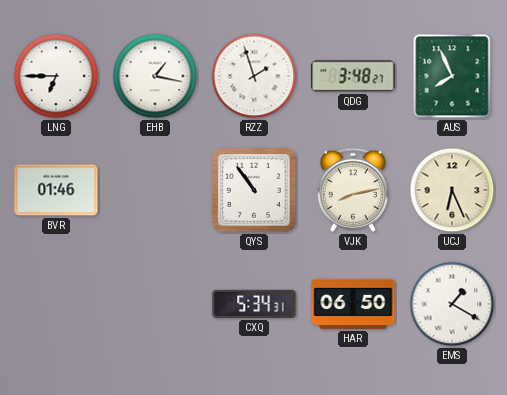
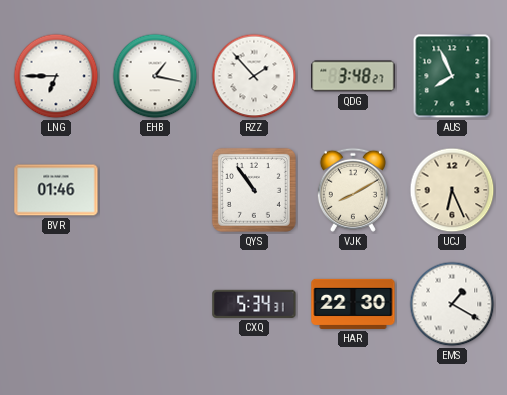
RZZ: 1:57 -> 1:53 (254, 76)
VJK: 8:13 -> 8:10 (353, 190)
HAR: 06:50 -> 22:30 (353, 304)
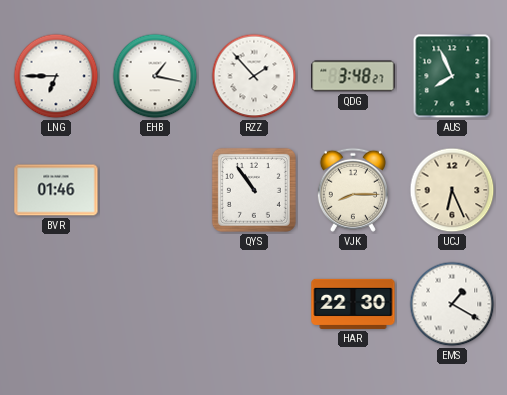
VJK: 8:10 -> 8:15 (353, 190)
CXQ: 5:34 -> none (254, 304)
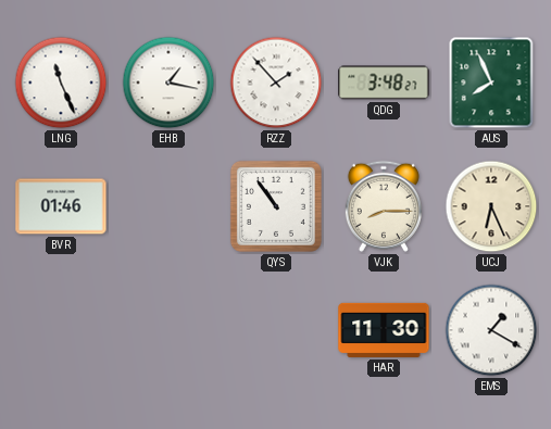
LNG: 6:45 -> 11:26 (61, 83)
HAR: 22:30 -> 11:30 (384, 330)
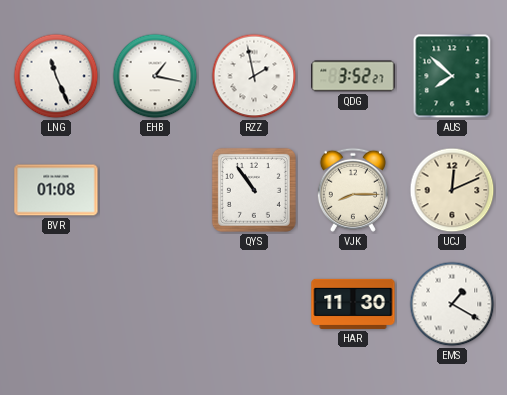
RZZ: 1:53 -> 1:58 (254, 76)
QDG: 3:48 -> 3:52 (353, 76)
AUS: 7:56 -> 7:52 (452, 76)
BVR: 01:46 -> 01:08 (56, 190)
UCJ: 6:26 -> 12:11 (452, 190)
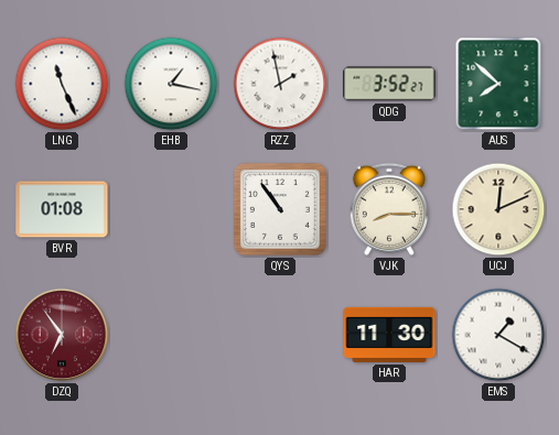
DZQ: none -> 6:54 (62, 335)
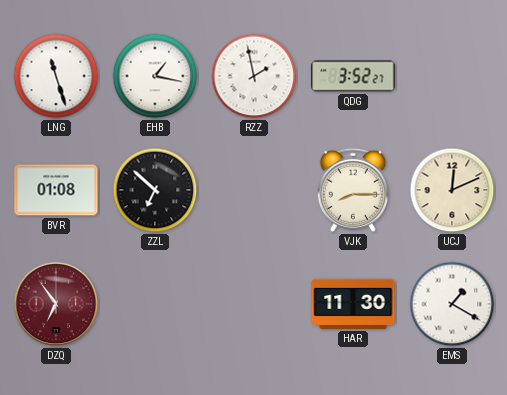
LNG: 11:26 -> 11:27 (56, 76)
AUS: 7:52 -> none (498, 84)
ZZL: none -> 6:52 (155, 190)
QYS: 10:54 -> none (280, 209)
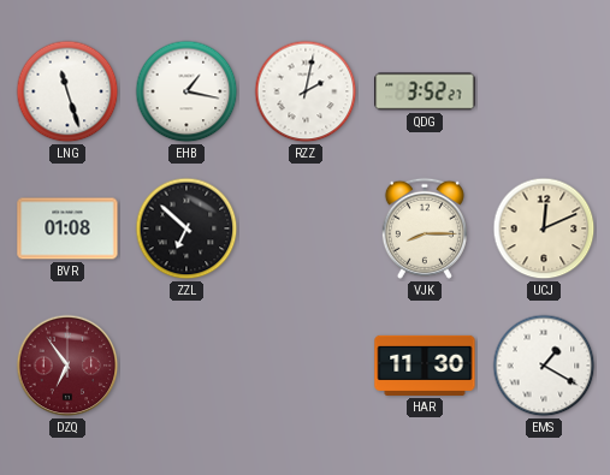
RZZ: 1:58 -> 2:02 (306, 91)
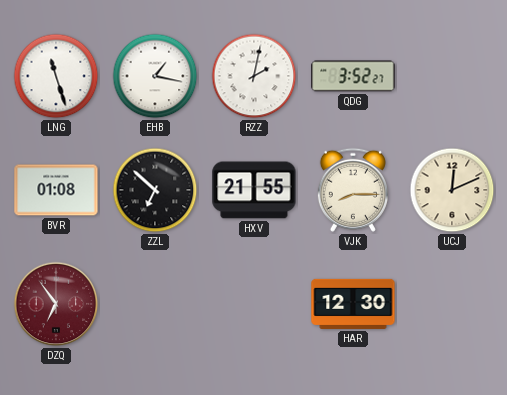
HXV: none -> 21:55 (254, 190)
HAR: 11:30 -> 12:30 (353, 304)
EMS: 1:20 -> none (544, 366)
